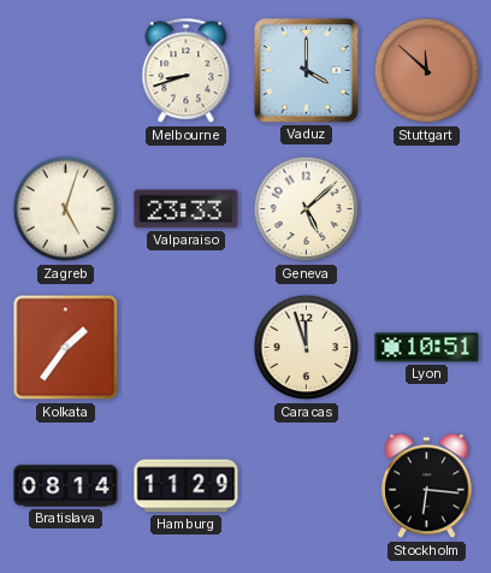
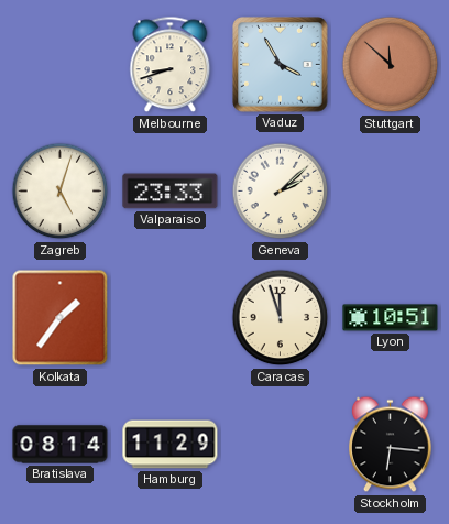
Vaduz: 4:00 -> 3:55 (281, 65)
Geneva: 5:08 -> 2:08 (281, 192)
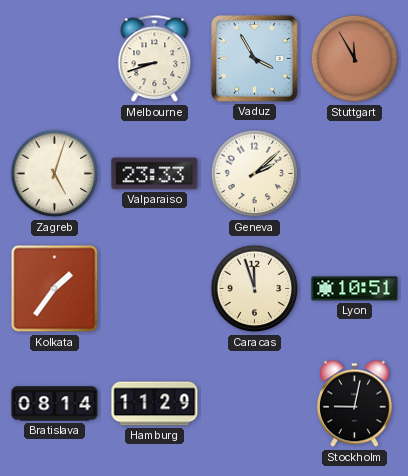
Stuttgart: 11:52 -> 11:55 (355, 59)
Stockholm: 6:16 -> 9:02 (355, 404)
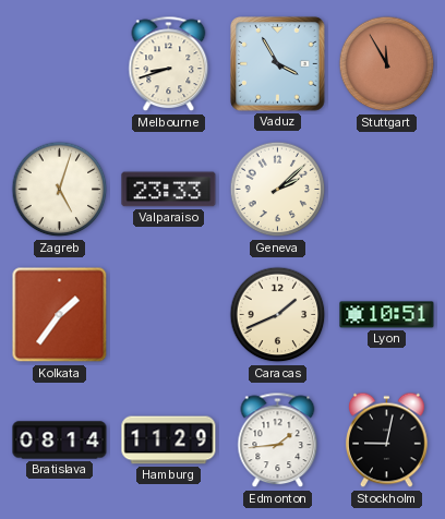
Caracas: 11:57 -> 1:41 (278, 315)
Edmonton: none -> 1:44 (278, 440)
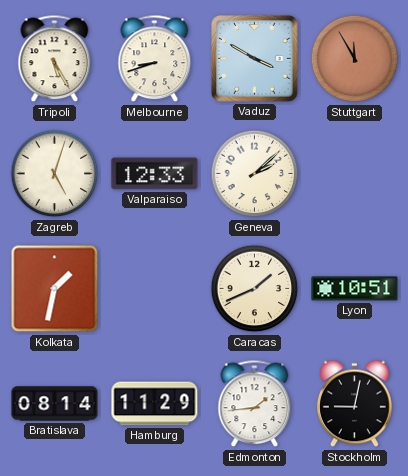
Tripoli: none -> 5:25 (55, 59)
Vaduz: 3:55 -> 3:50 (255, 59)
Valparaiso: 23:33 -> 12:33 (155, 174)
Kolkata: 1:36 -> 1:32 (55, 289)
